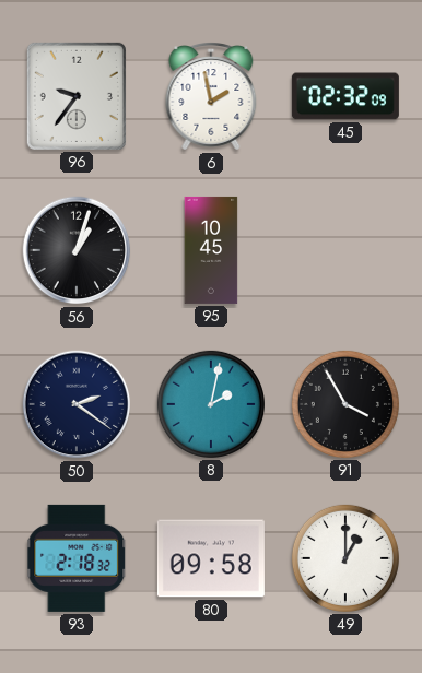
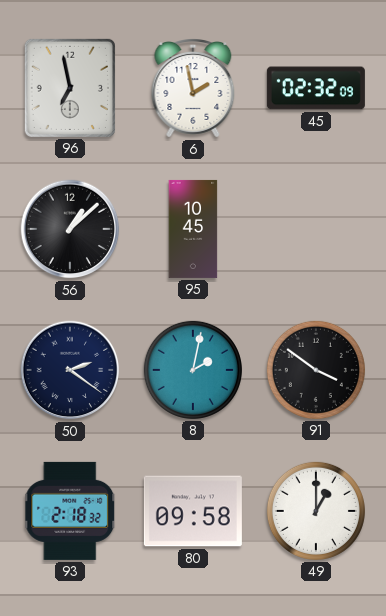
96: 9:36 -> 6:58 (70, 88)
56: 1:03 -> 1:08 (70, 229)
91: 3:55 -> 3:51 (316, 370)
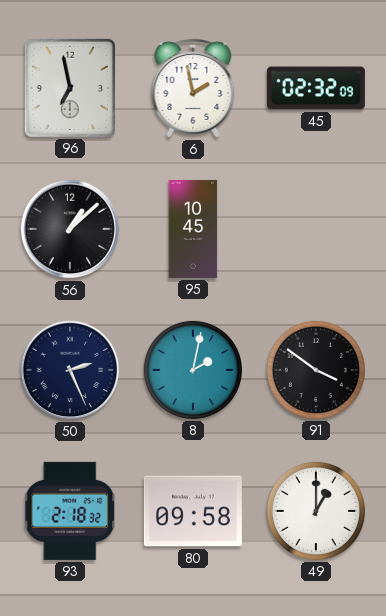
50: 2:21 -> 2:26 (70, 370)
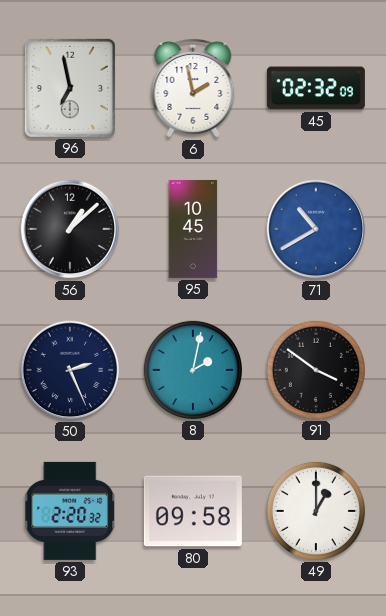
71: none -> 10:40 (316, 229)
93: 2:18 -> 2:20 (70, 511)
